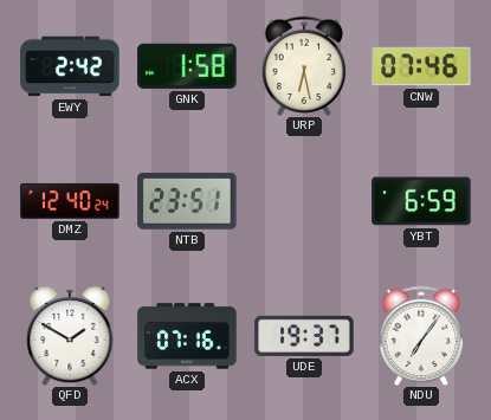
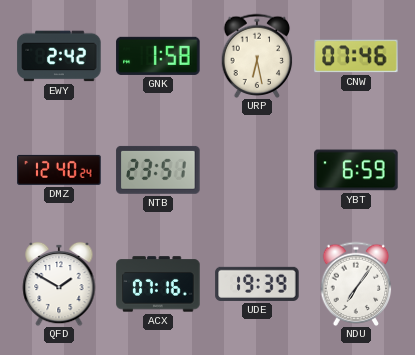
UDE: 19:37 -> 19:39 (257, 284)
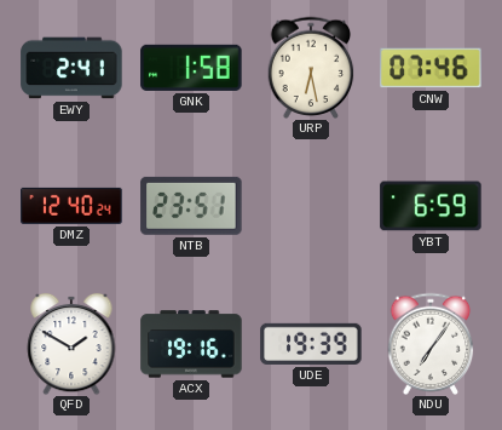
EWY: 2:42 -> 2:41 (71, 68)
ACX: 07:16 -> 19:16 (191, 344)
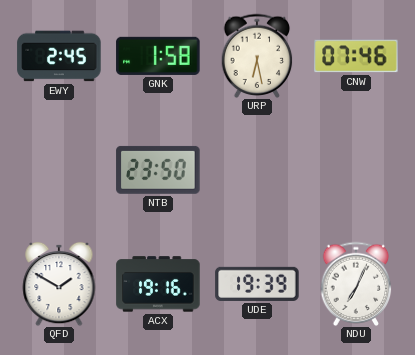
EWY: 2:41 -> 2:45 (59, 56)
DMZ: 12:40 -> none (71, 206)
NTB: 23:51 -> 23:50 (158, 170)
YBT: 6:59 -> none (431, 206)
NDU: 7:06 -> 7:04 (356, 284)
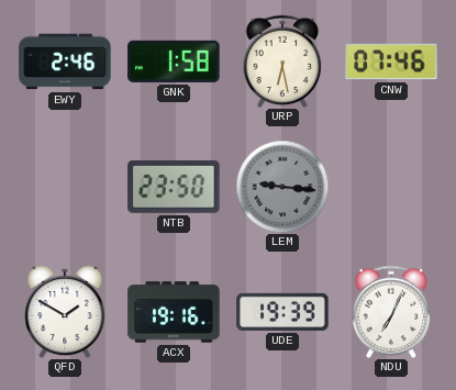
EWY: 2:45 -> 2:46 (65, 62)
LEM: none -> 9:16 (282, 187)
